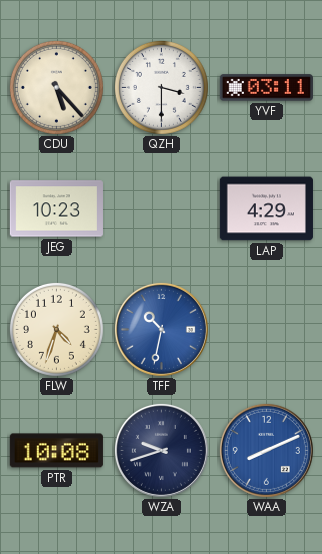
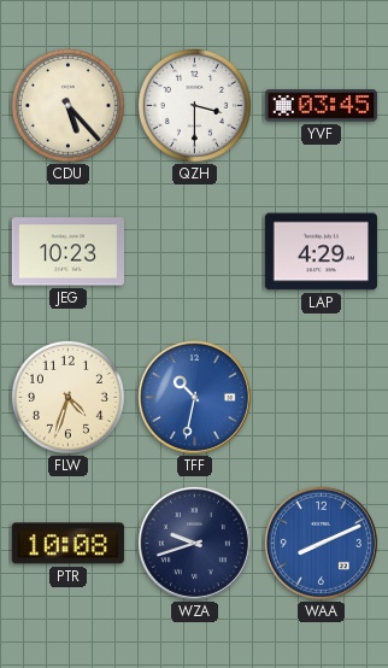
YVF: 03:11 -> 03:45 (321, 106)
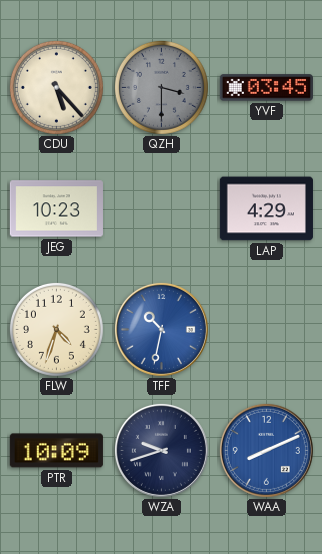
QZH dial: white -> grey (161, 87)
PTR: 10:08 -> 10:09 (56, 451)
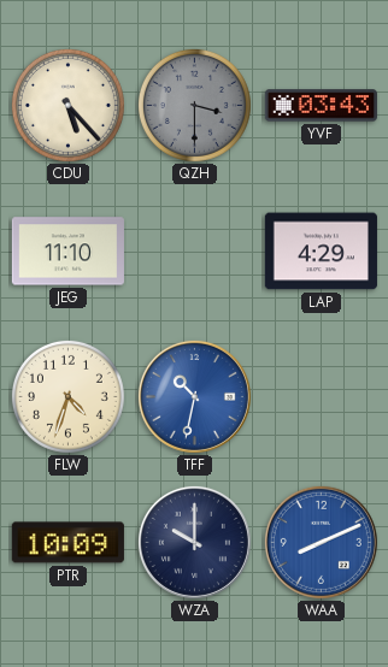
YVF: 03:45 -> 03:43 (321, 106)
JEG: 10:23 -> 11:10 (67, 252)
WZA: 9:42 -> 10:00 (194, 542)
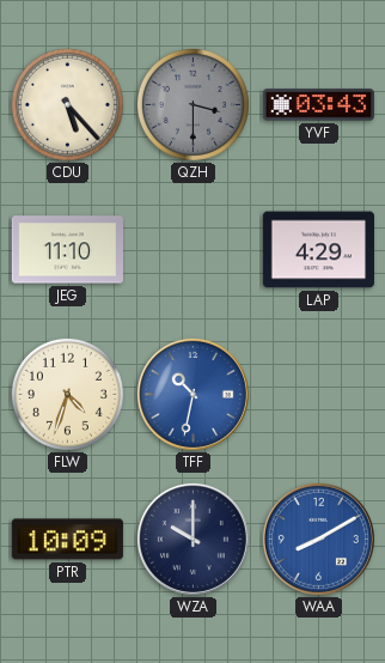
WAA: 8:11 -> 8:10 (318, 539)
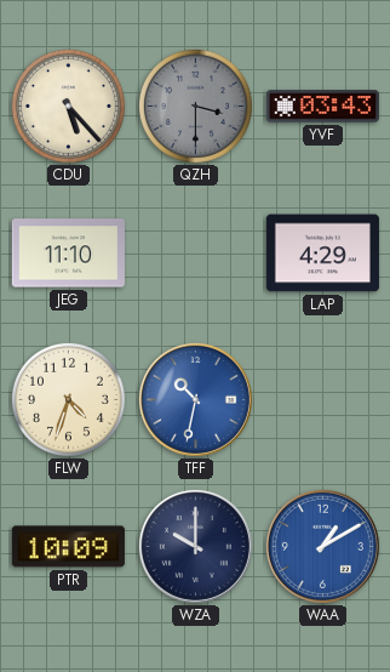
WAA: 8:10 -> 1:10 (322, 546)
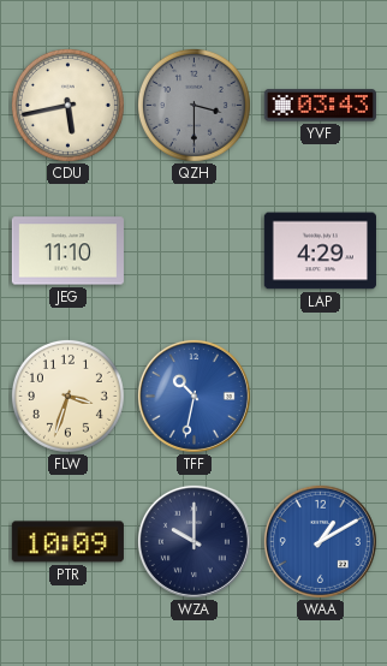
CDU: 5:23 -> 5:43 (67, 105)
FLW: 4:33 -> 3:33 (67, 396)
